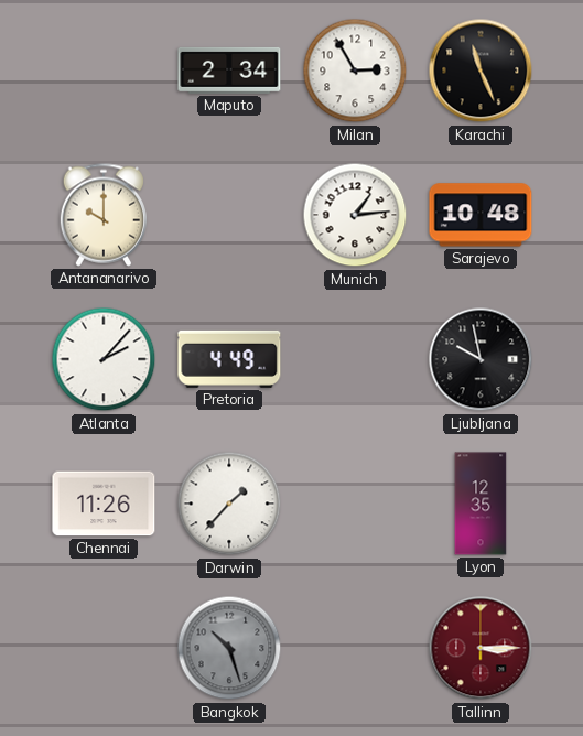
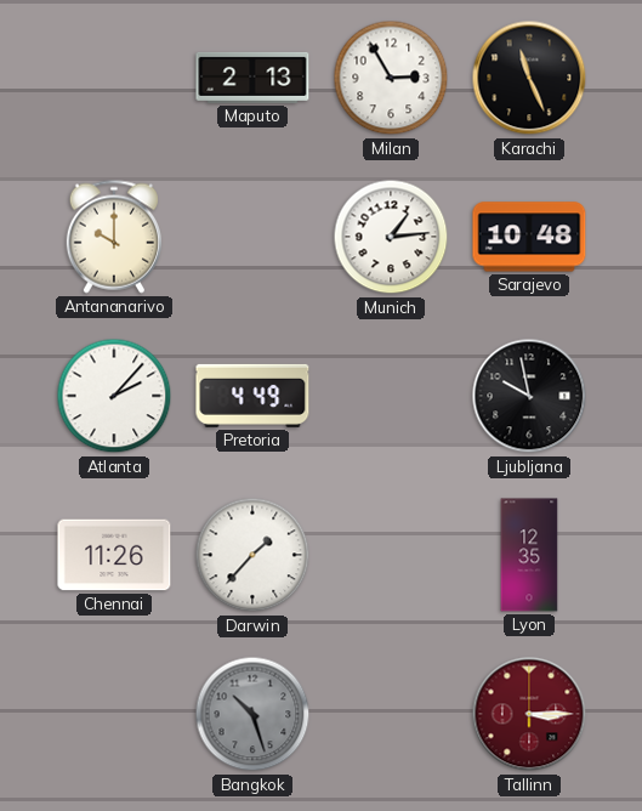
Maputo: 2:34 -> 2:13 (252, 78)
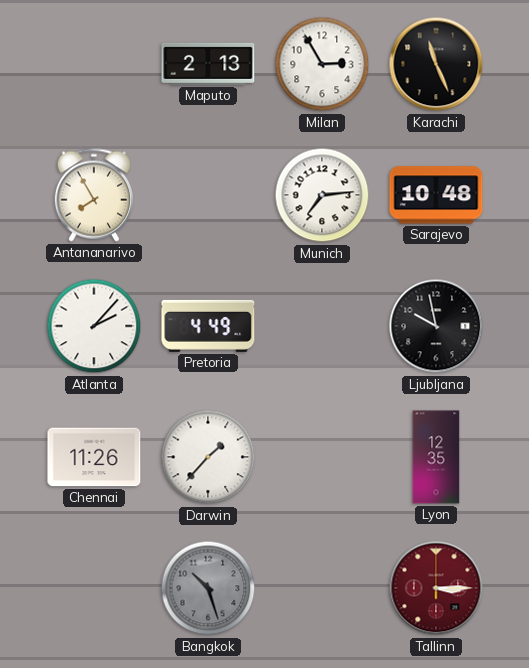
Antananarivo: 10:00 -> 7:55 (93, 195)
Munich: 1:14 -> 7:14 (322, 195)
